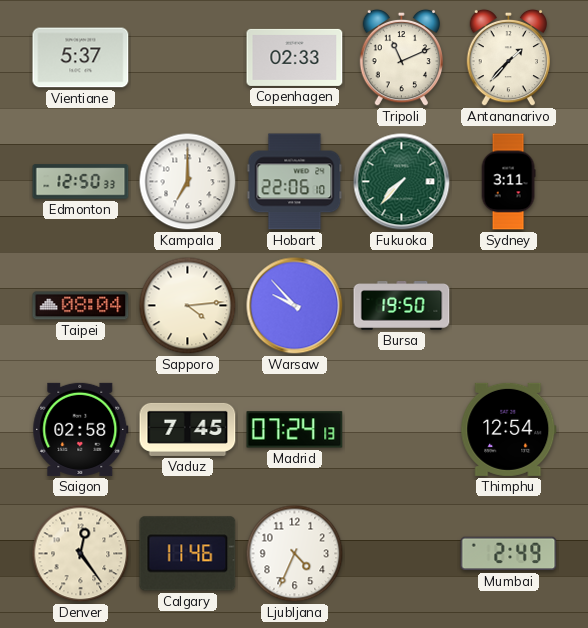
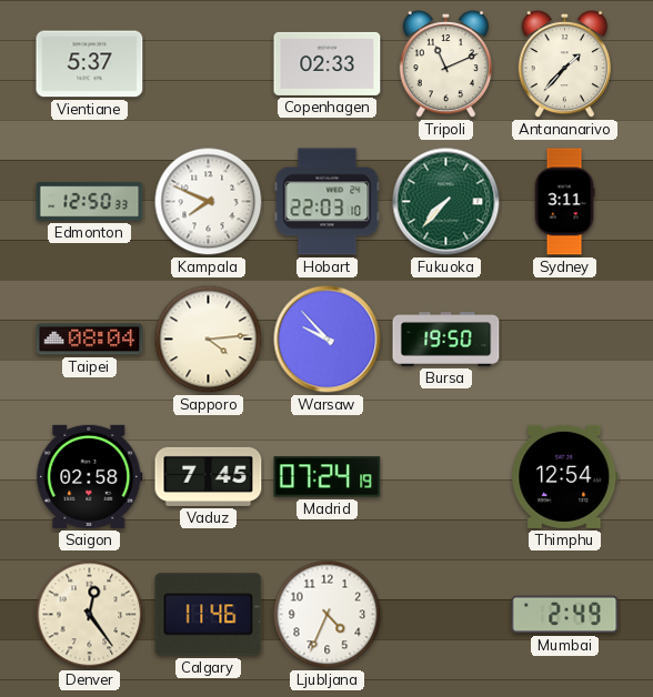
Kampala: 7:00 -> 7:49 (209, 202)
Hobart: 22:06 -> 22:03 (328, 202)
Madrid: 07:24:13 -> 07:24:19 (328, 477)
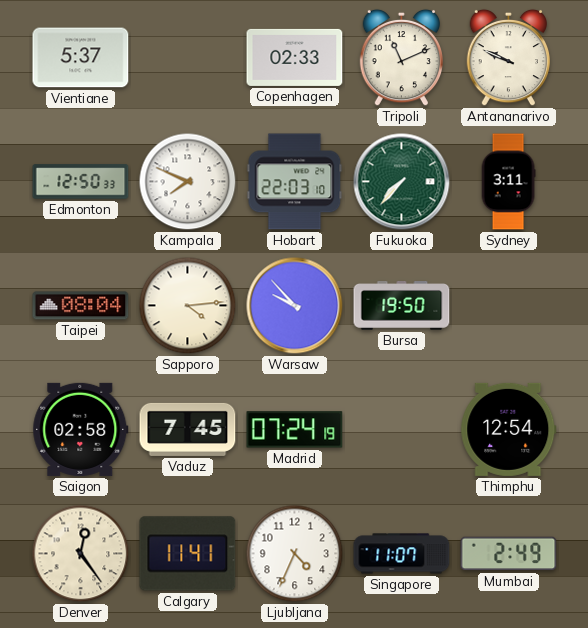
Antananarivo: 1:37 -> 9:49 (508, 58)
Calgary: 11:46 -> 11:41 (188, 554)
Singapore: none -> 11:07 (402, 554)
